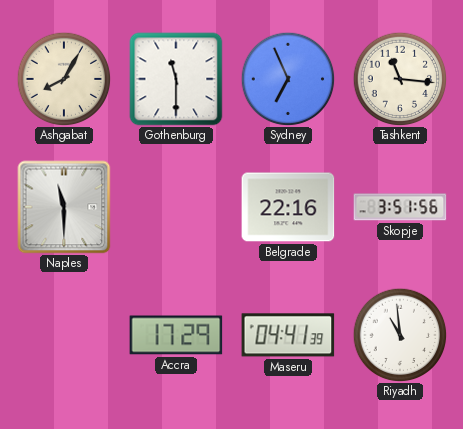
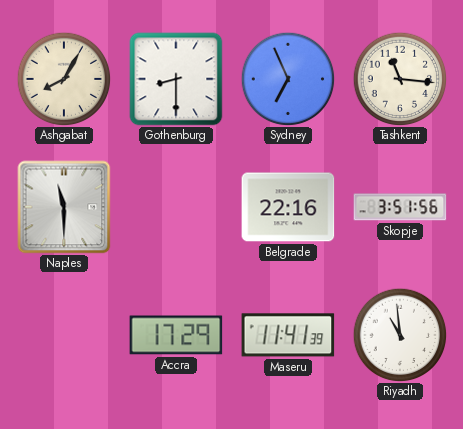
Gothenburg: 11:30 -> 8:30 (176, 79)
Maseru: 04:41 -> 11:41 (288, 335)
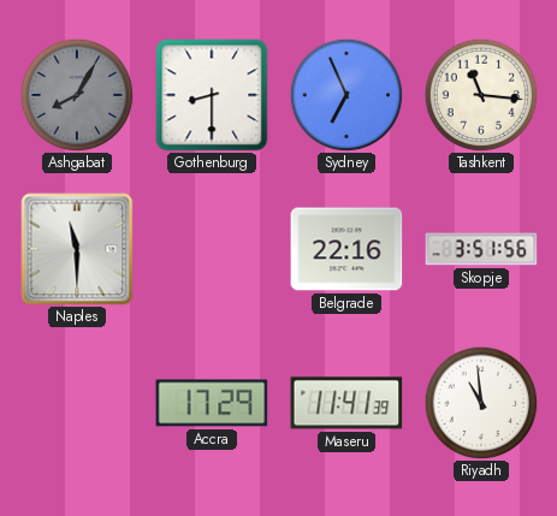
Ashgabat dial: cream -> grey (77, 95)
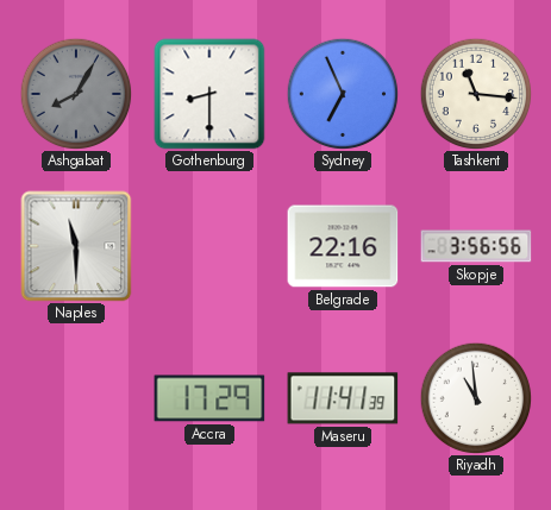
Skopje: 3:51 -> 3:56 (476, 246)
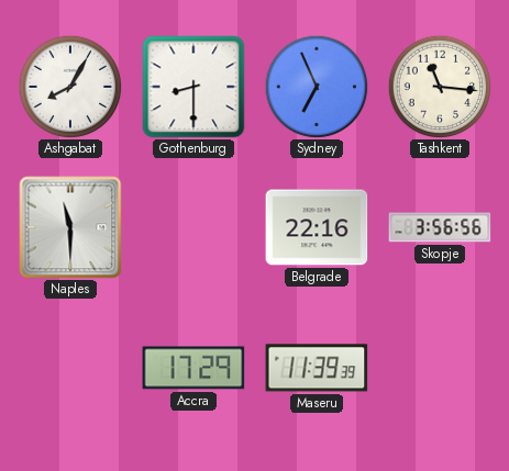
Ashgabat dial: grey -> white (70, 87)
Maseru: 11:41 -> 11:39 (317, 368)
Riyadh: 10:59 -> none (476, 398)
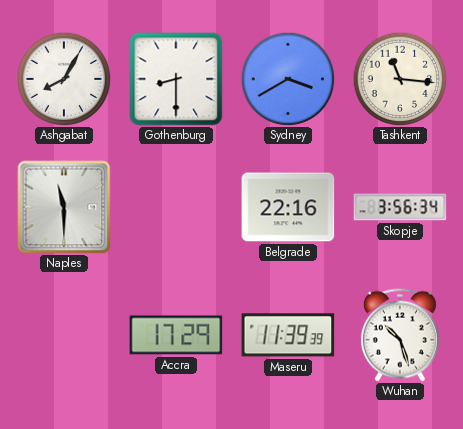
Sydney: 6:56 -> 3:40 (288, 79)
Skopje: 3:56:56 -> 3:56:34 (400, 207)
Wuhan: none -> 10:27 (400, 335)
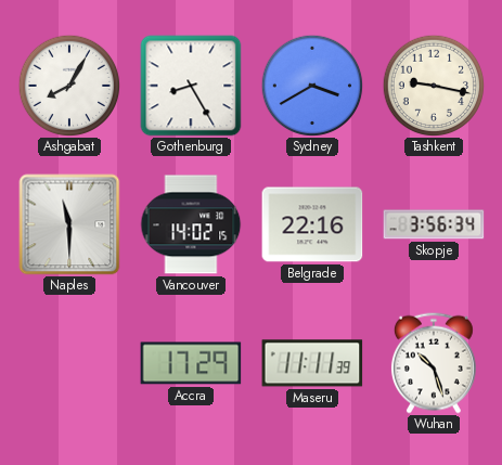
Gothenburg: 8:30 -> 8:25 (191, 86)
Tashkent: 11:16 -> 9:17 (434, 86)
Vancouver: none -> 14:02 (191, 224)
Maseru: 11:39 -> 11:11 (312, 363)
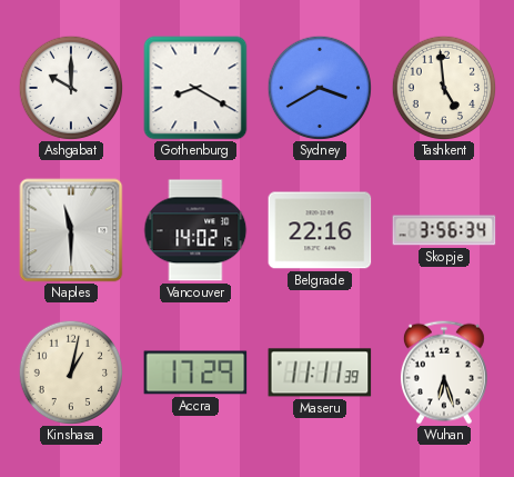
Ashgabat: 8:05 -> 10:00 (71, 88)
Gothenburg: 8:25 -> 8:20 (195, 88)
Tashkent: 9:17 -> 4:59 (444, 88)
Kinshasa: none -> 1:02 (71, 372)
Wuhan: 10:27 -> 6:27 (444, 372)
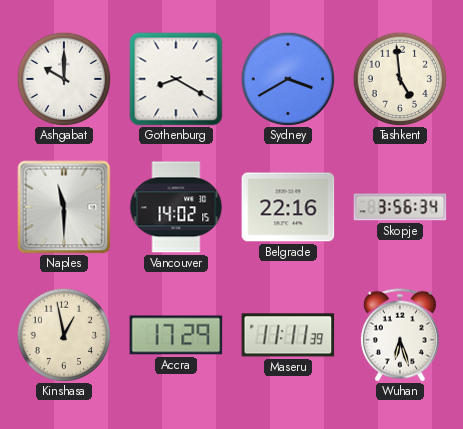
Kinshasa: 1:02 -> 12:58 (64, 335)
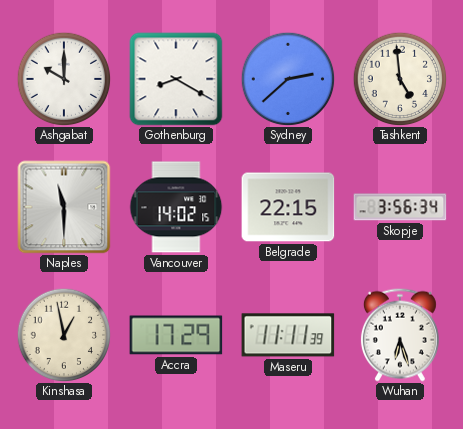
Sydney: 3:40 -> 2:38 (288, 79)
Belgrade: 22:16 -> 22:15 (288, 207)
